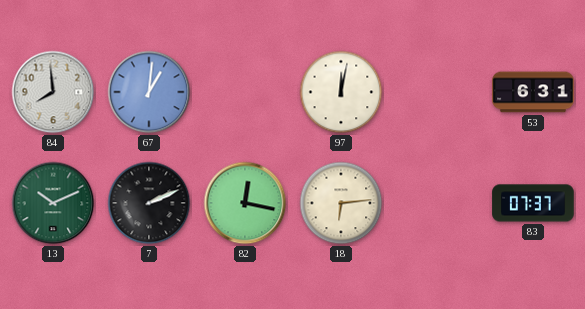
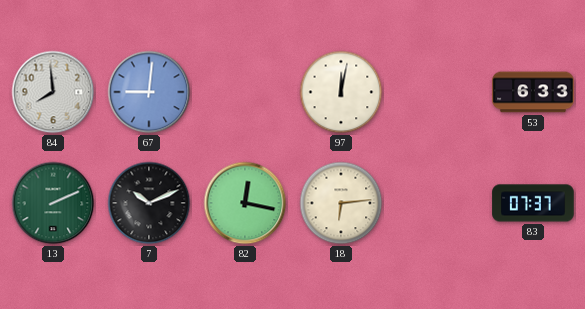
67: 1:01 -> 9:01 (149, 92)
53: 6:31 -> 6:33 (533, 92)
13: 10:11 -> 2:11 (53, 203)
7: 2:11 -> 10:11 (149, 203)
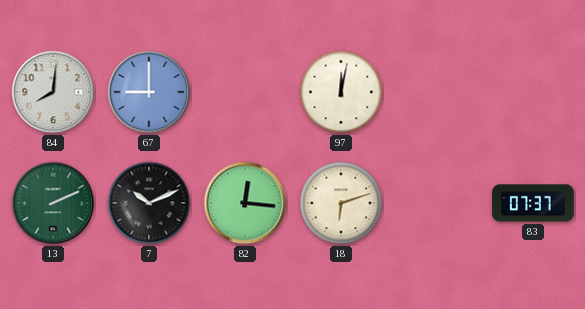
84: 7:59 -> 8:01 (53, 92)
67: 9:01 -> 9:00 (149, 92)
53: 6:33 -> none (533, 92)
82: 12:17 -> 12:16 (245, 203)
18: 6:14 -> 6:12 (341, 203)
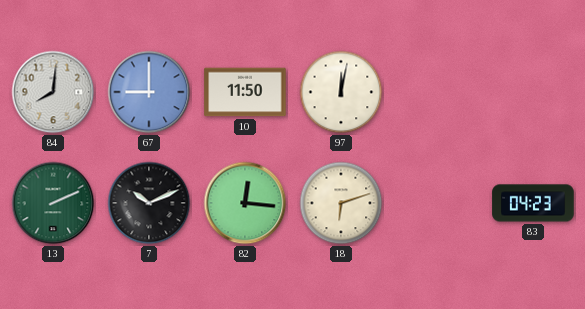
10: none -> 11:50 (245, 92)
83: 07:37 -> 04:23 (533, 203)
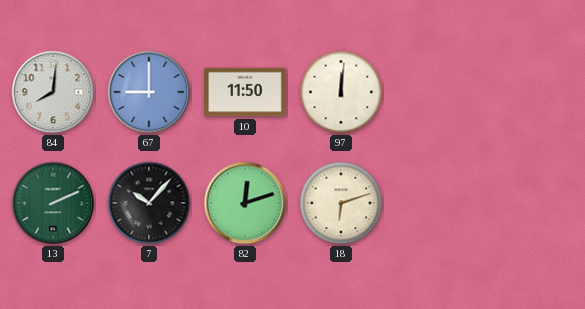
97: 12:02 -> 12:01 (341, 92)
7: 10:11 -> 10:07 (149, 203)
82: 12:16 -> 12:12 (245, 203)
83: 04:23 -> none (533, 203)
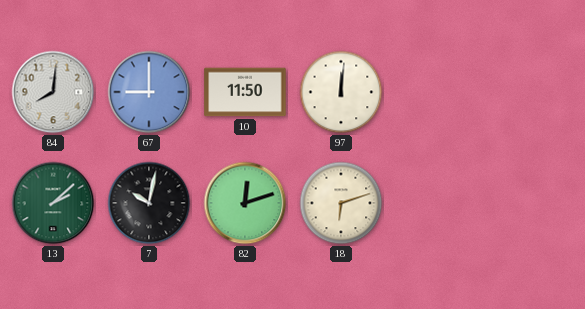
13: 2:11 -> 2:08 (53, 203)
7: 10:07 -> 10:02 (149, 203)
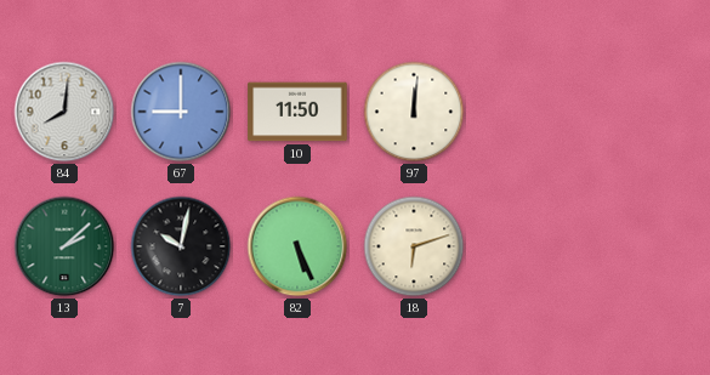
82: 12:12 -> 5:26 (297, 246)
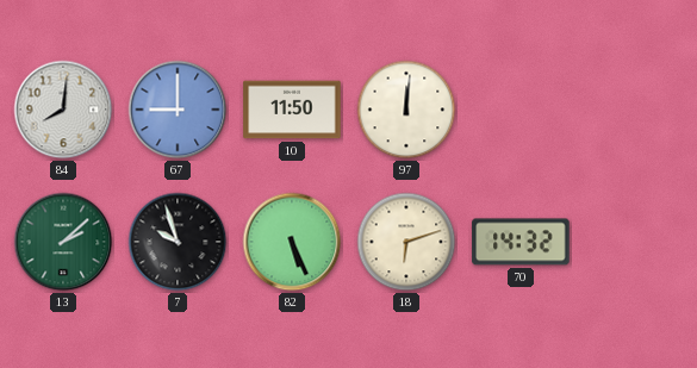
7: 10:02 -> 9:57 (178, 242)
70: none -> 14:32 (521, 242)
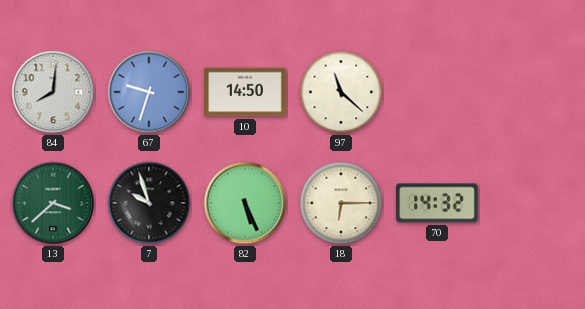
67: 9:00 -> 9:33 (149, 92)
10: 11:50 -> 14:50 (245, 92)
97: 12:01 -> 11:22 (341, 92)
13: 2:08 -> 3:38 (53, 203)
18: 6:12 -> 6:15 (341, 203)
